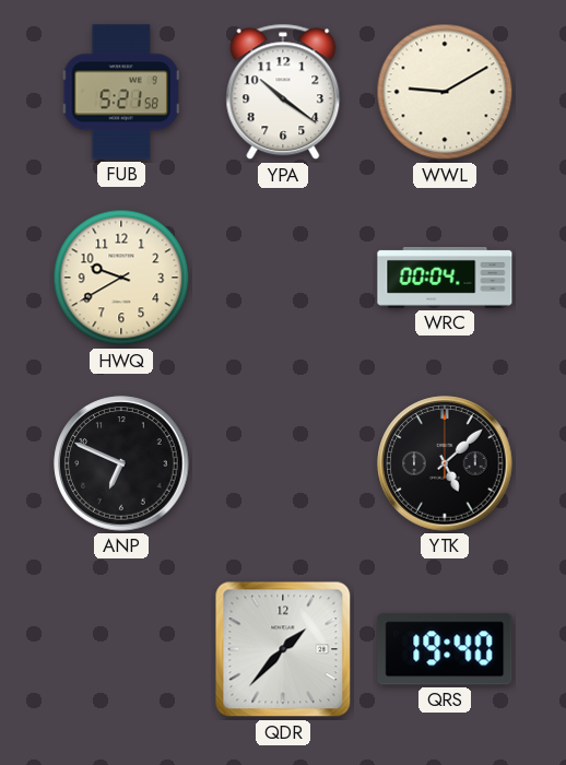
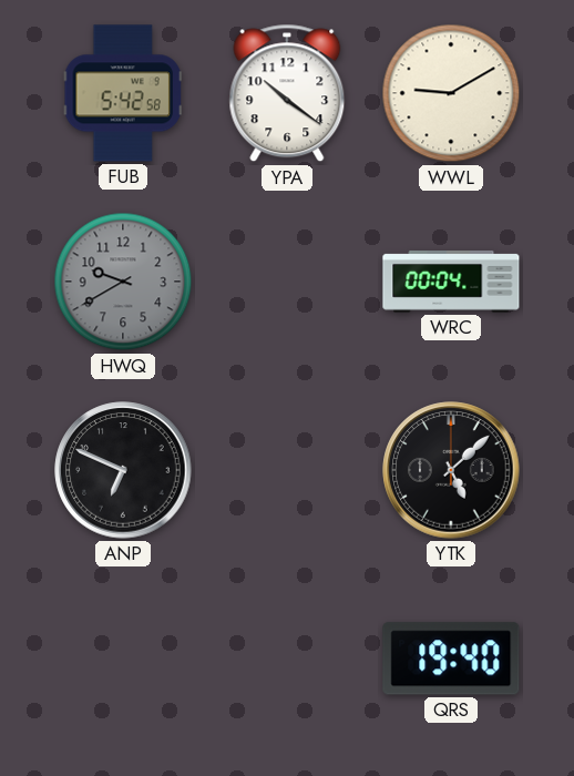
FUB: 5:21 -> 5:42 (122, 93)
HWQ dial: cream -> grey (123, 282)
QDR: 1:37 -> none (283, 649)
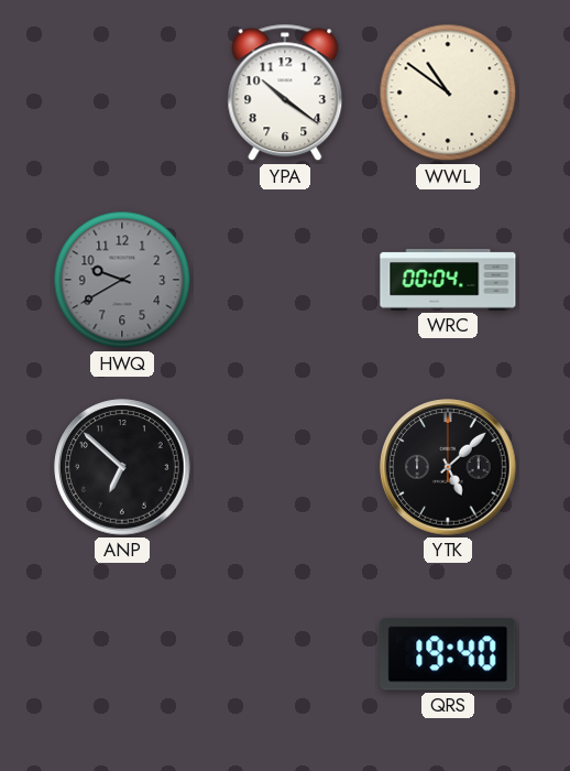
FUB: 5:42 -> none (122, 93)
WWL: 9:10 -> 10:51 (448, 93)
ANP: 6:49 -> 6:52 (122, 467)
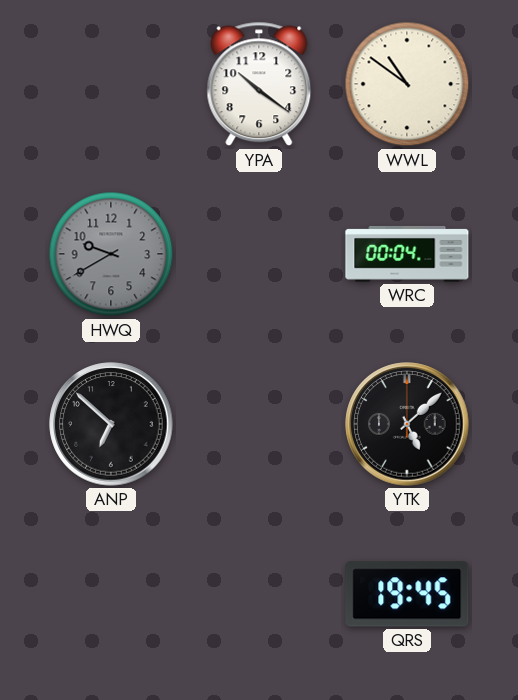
QRS: 19:40 -> 19:45 (407, 594)
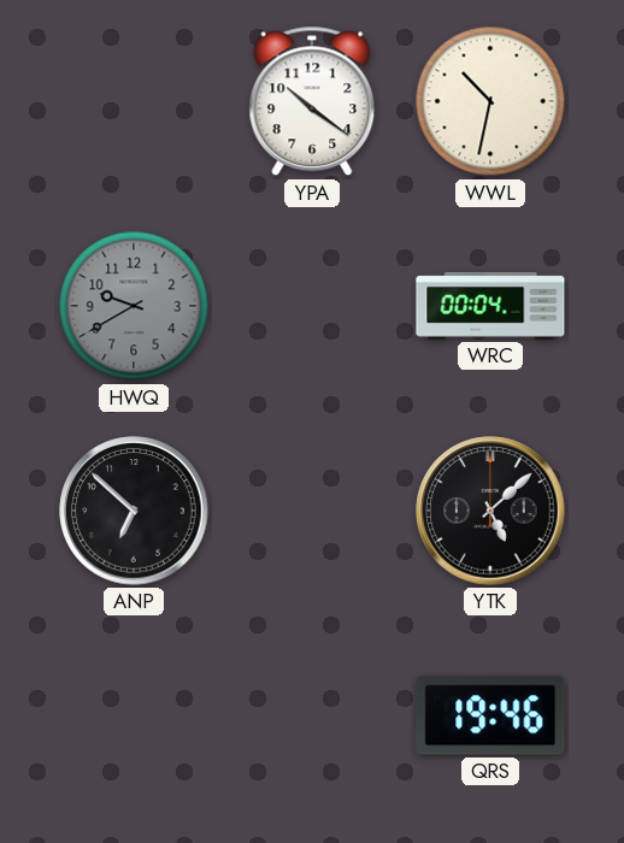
WWL: 10:51 -> 10:32 (490, 101)
QRS: 19:45 -> 19:46 (490, 715)
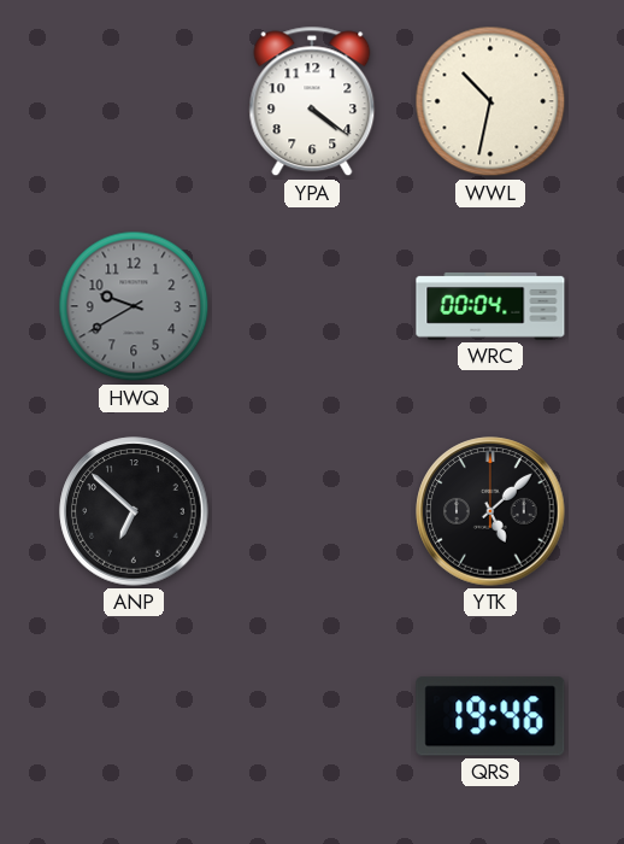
YPA: 10:21 -> 4:21 (312, 101)
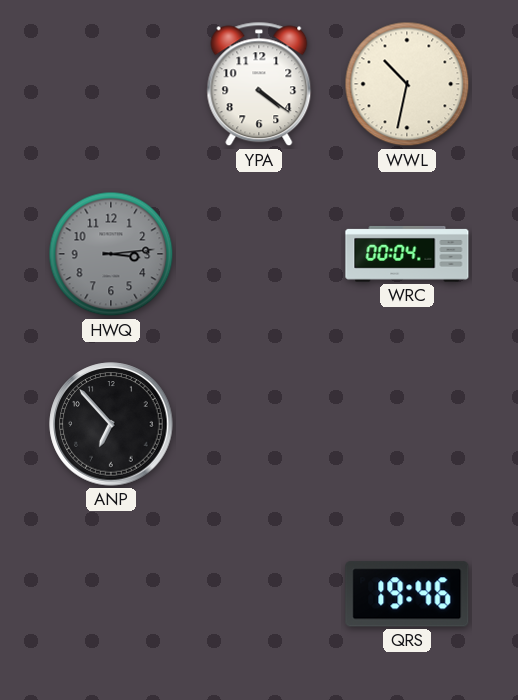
HWQ: 9:40 -> 3:14 (111, 254)
ANP: 6:52 -> 6:53 (111, 424)
YTK: 5:08 -> none (490, 511)
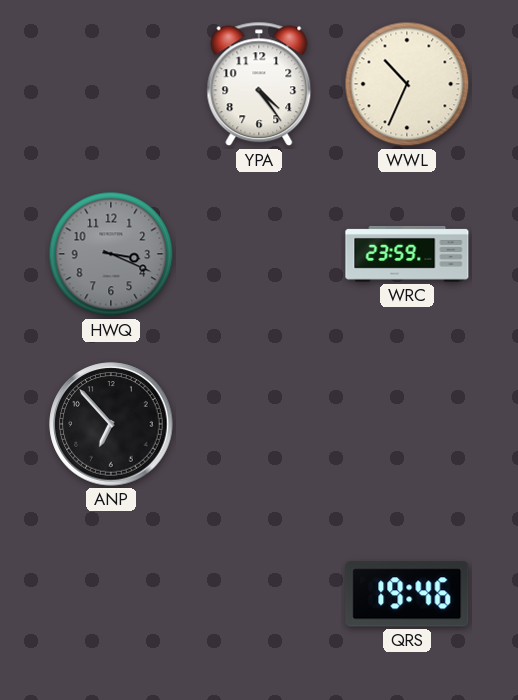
YPA: 4:21 -> 4:24 (259, 84)
WWL: 10:32 -> 10:34 (407, 84)
HWQ: 3:14 -> 3:19 (111, 254)
WRC: 00:04 -> 23:59 (407, 254)
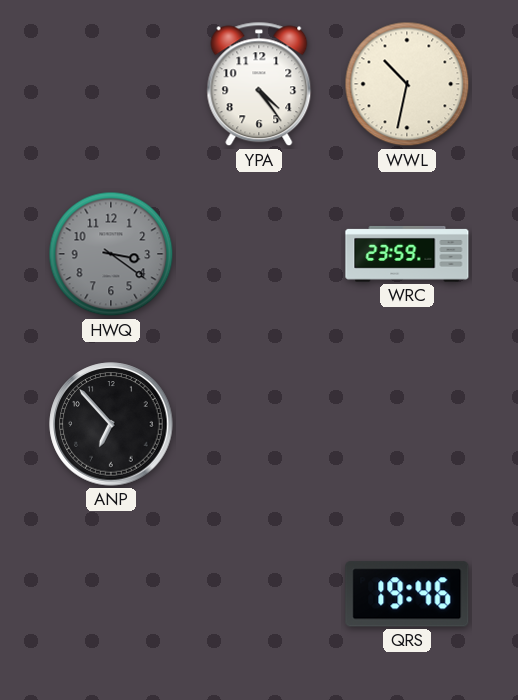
WWL: 10:34 -> 10:32 (407, 84)
HWQ: 3:19 -> 3:21 (111, 254)
